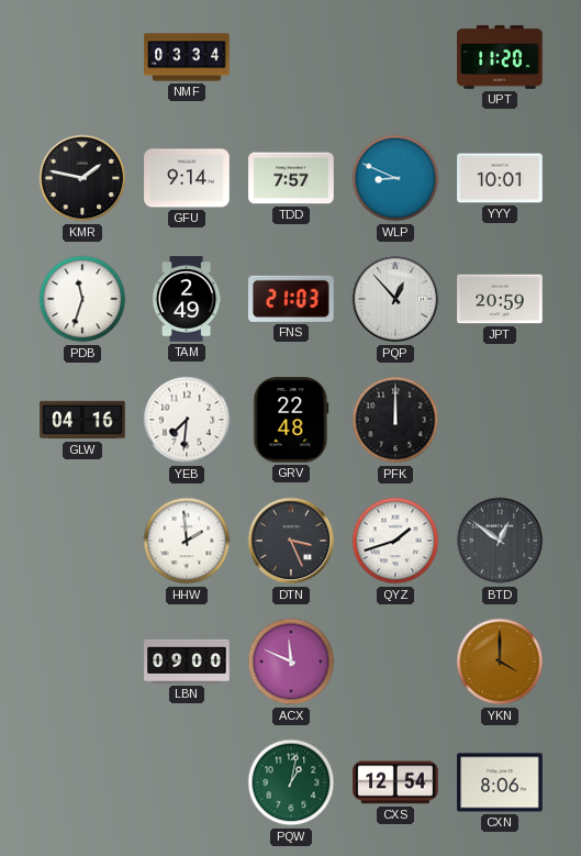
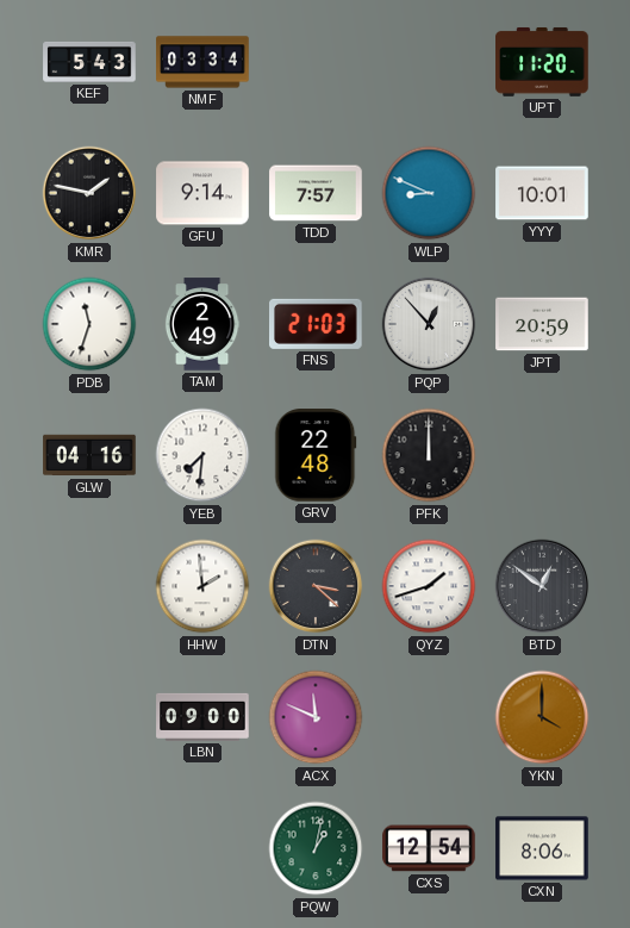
KEF: none -> 5:43 (89, 62)
DTN: 3:26 -> 3:22 (316, 586)
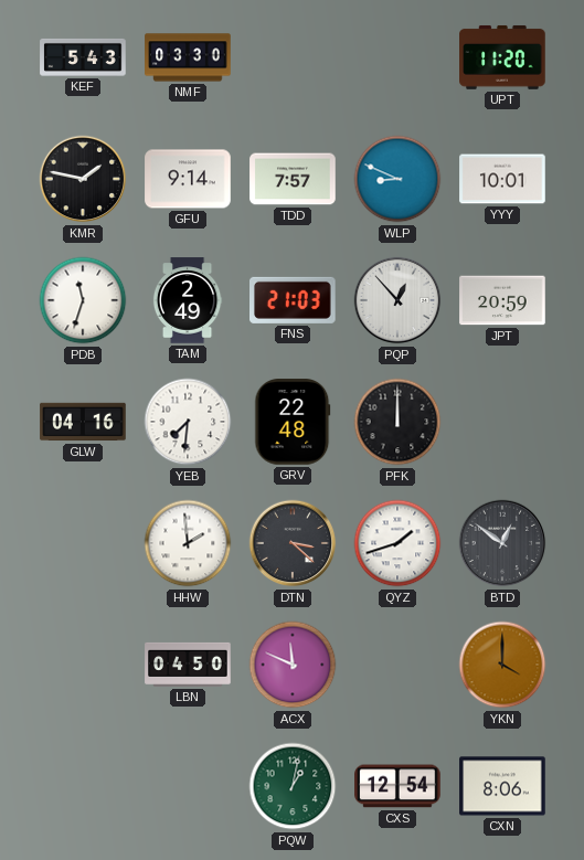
NMF: 03:34 -> 03:30 (188, 57)
LBN: 09:00 -> 04:50 (188, 665)
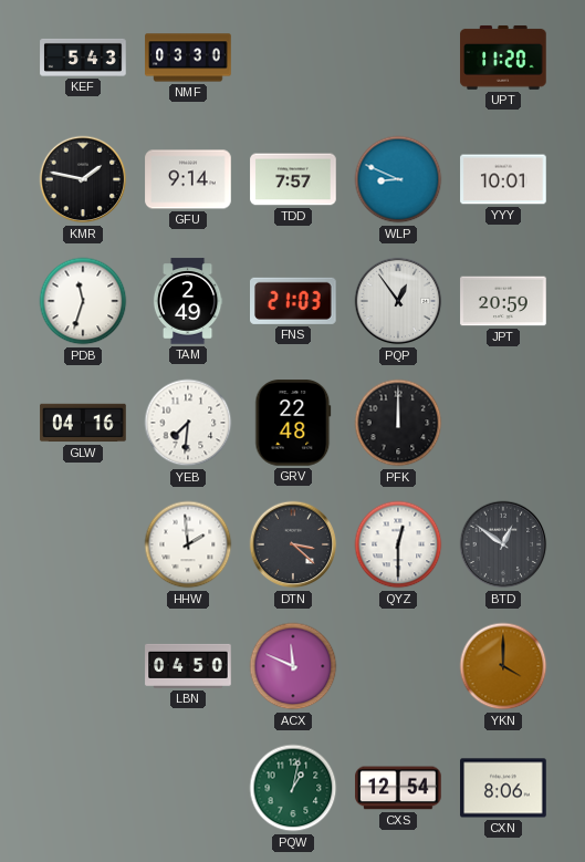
PQP: 12:53 -> 12:54 (398, 301)
QYZ: 1:42 -> 12:30 (398, 544)
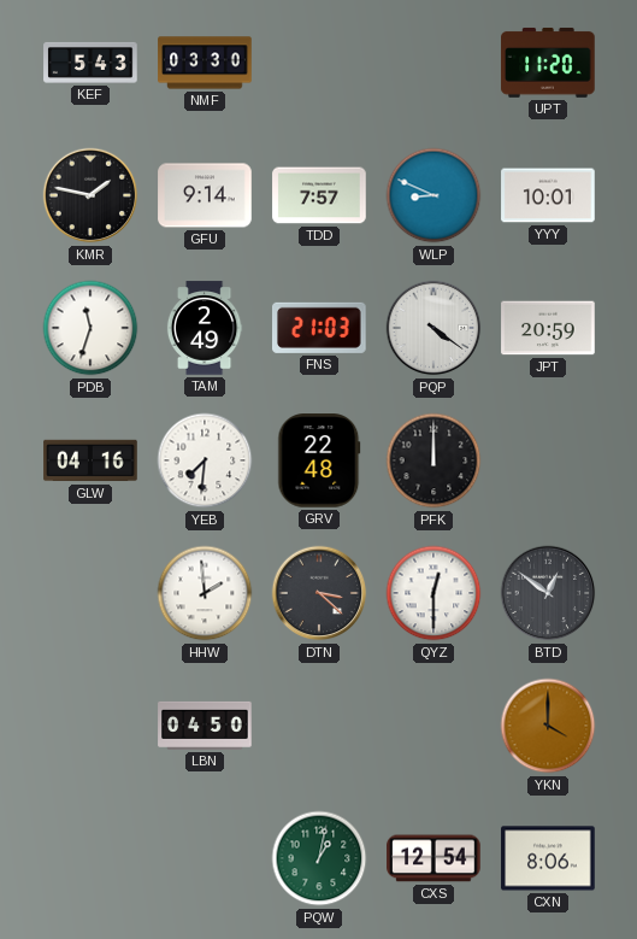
PQP: 12:54 -> 4:21 (433, 328)
ACX: 11:49 -> none (293, 666)
